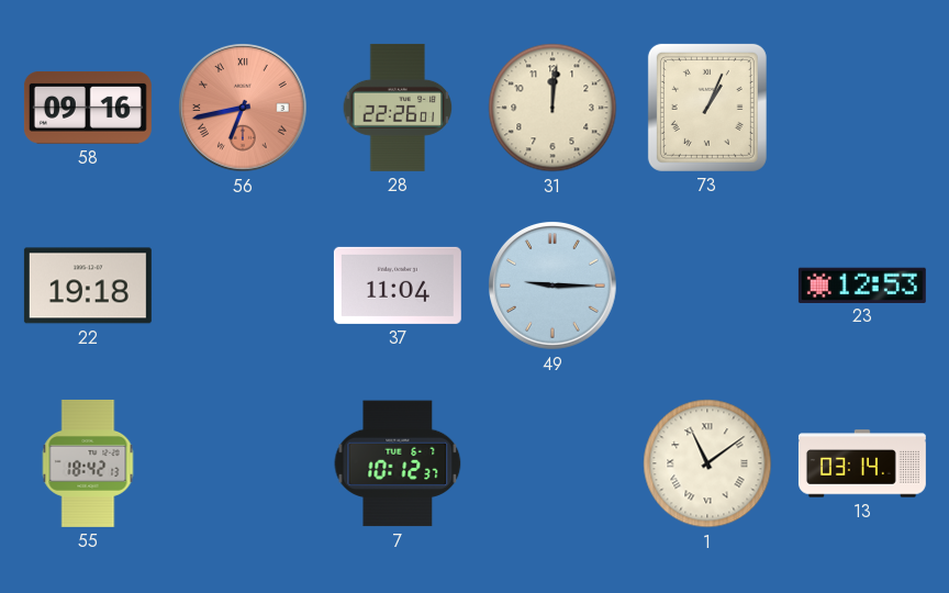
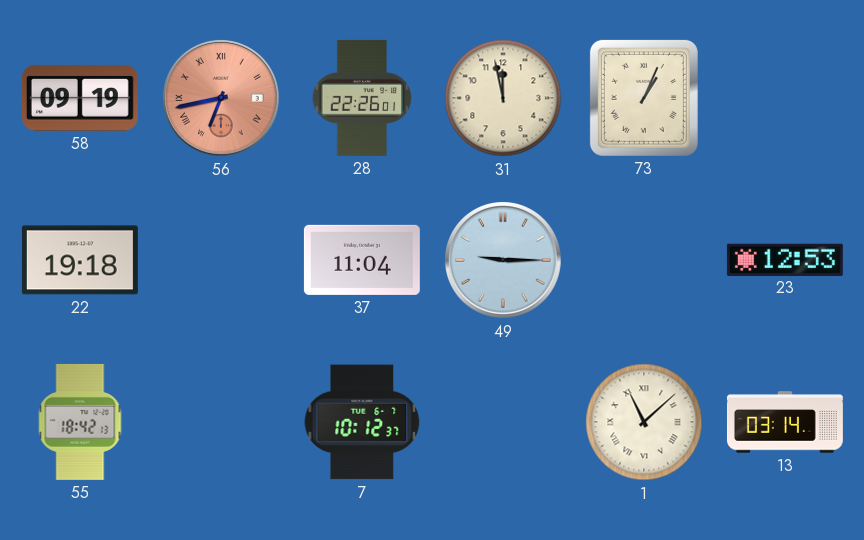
58: 09:16 -> 09:19 (80, 98)
31: 12:01 -> 11:58 (503, 98)
1: 11:09 -> 11:08 (644, 422)
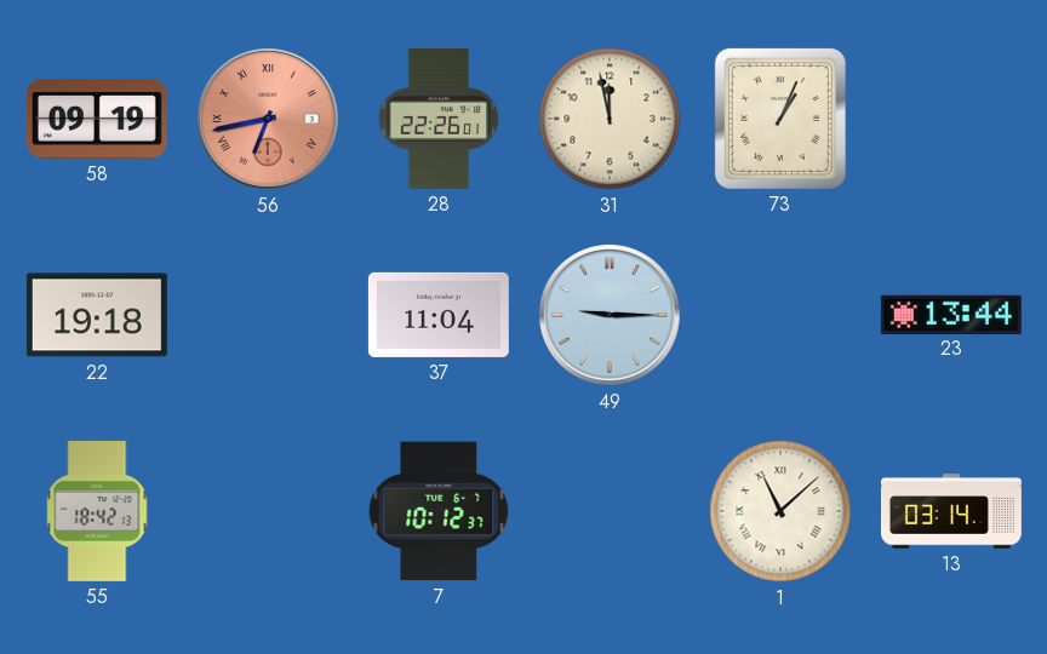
23: 12:53 -> 13:44 (951, 314)
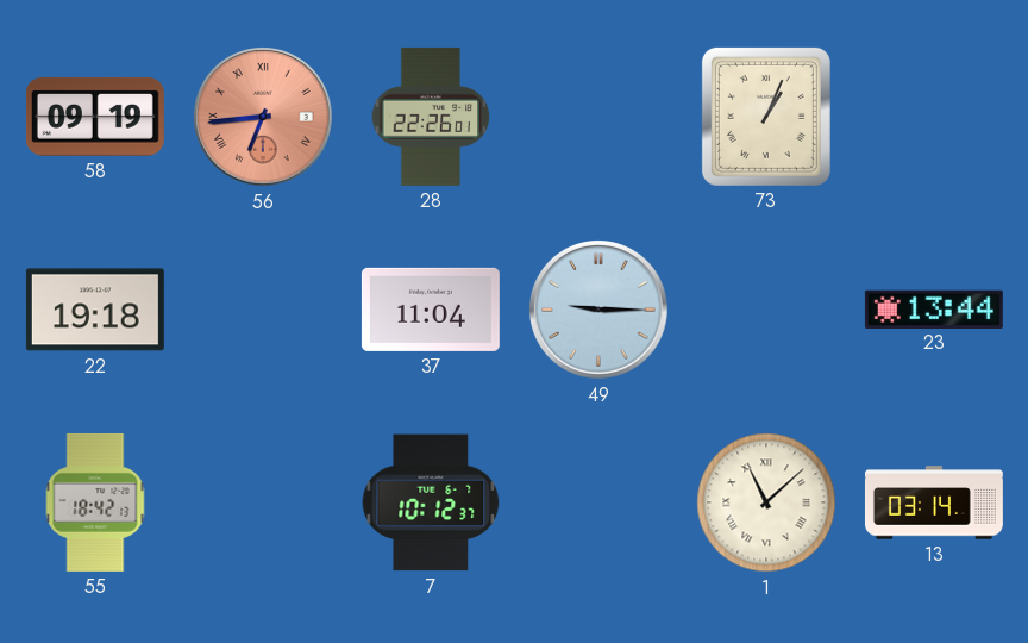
56: 6:43 -> 6:44 (264, 118)
31: 11:58 -> none (610, 119)
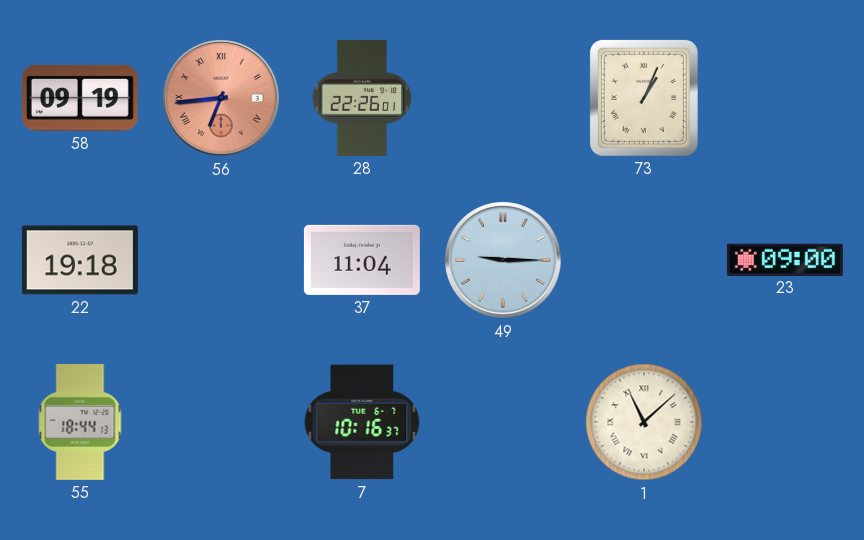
23: 13:44 -> 09:00 (785, 259)
55: 18:42 -> 18:44 (80, 422)
7: 10:12 -> 10:16 (362, 422)
13: 03:14 -> none (934, 502)
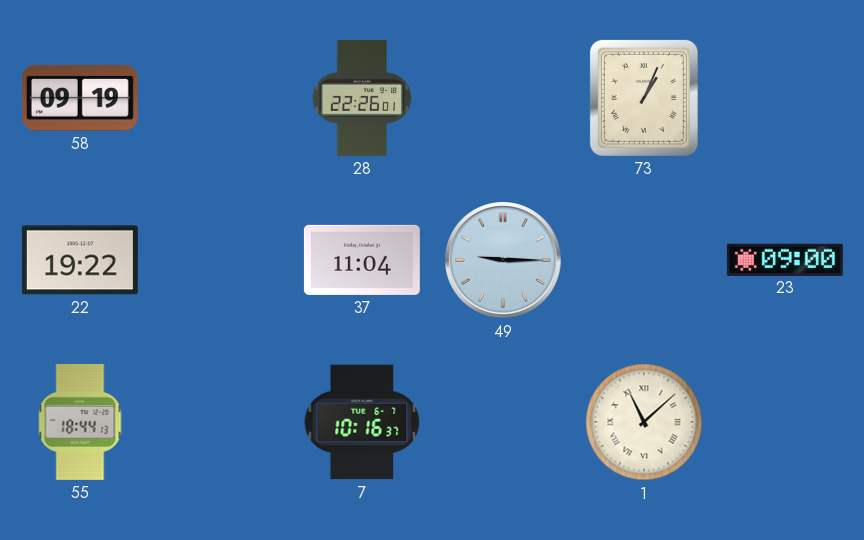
56: 6:44 -> none (222, 99)
22: 19:18 -> 19:22 (80, 260)
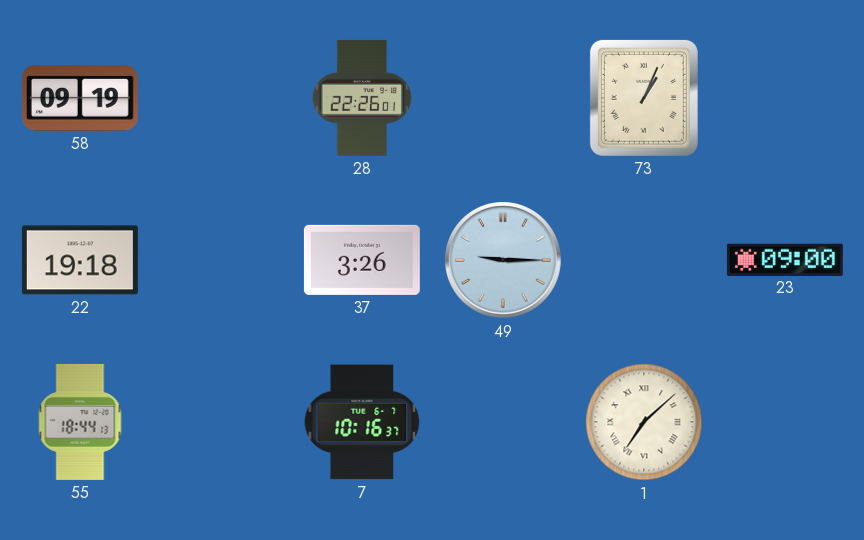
22: 19:22 -> 19:18 (80, 260)
37: 11:04 -> 3:26 (362, 260)
1: 11:08 -> 7:08 (644, 422)
